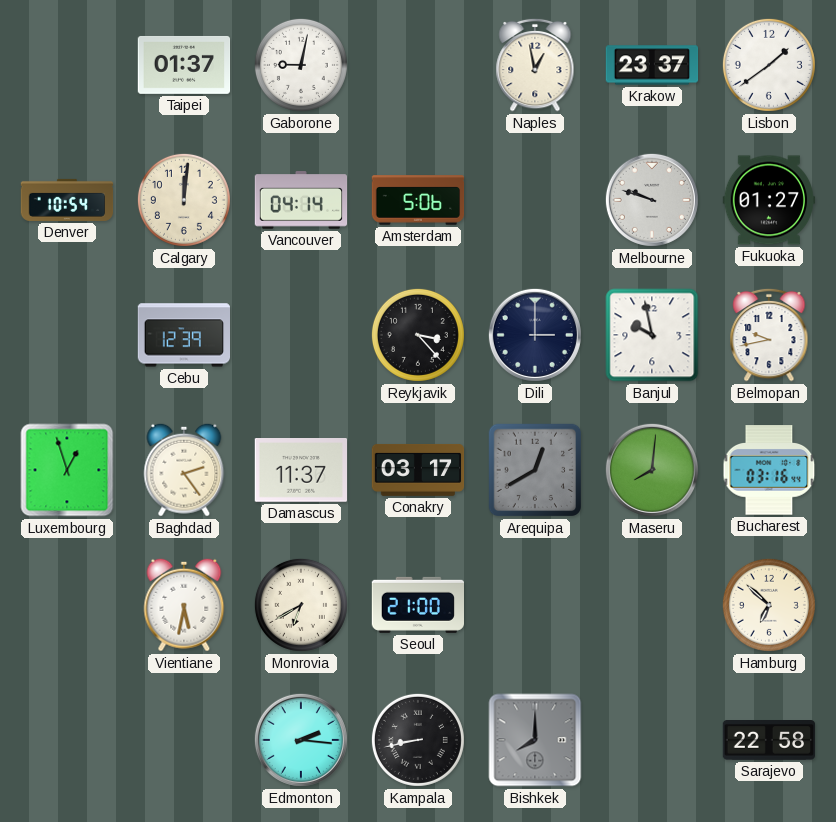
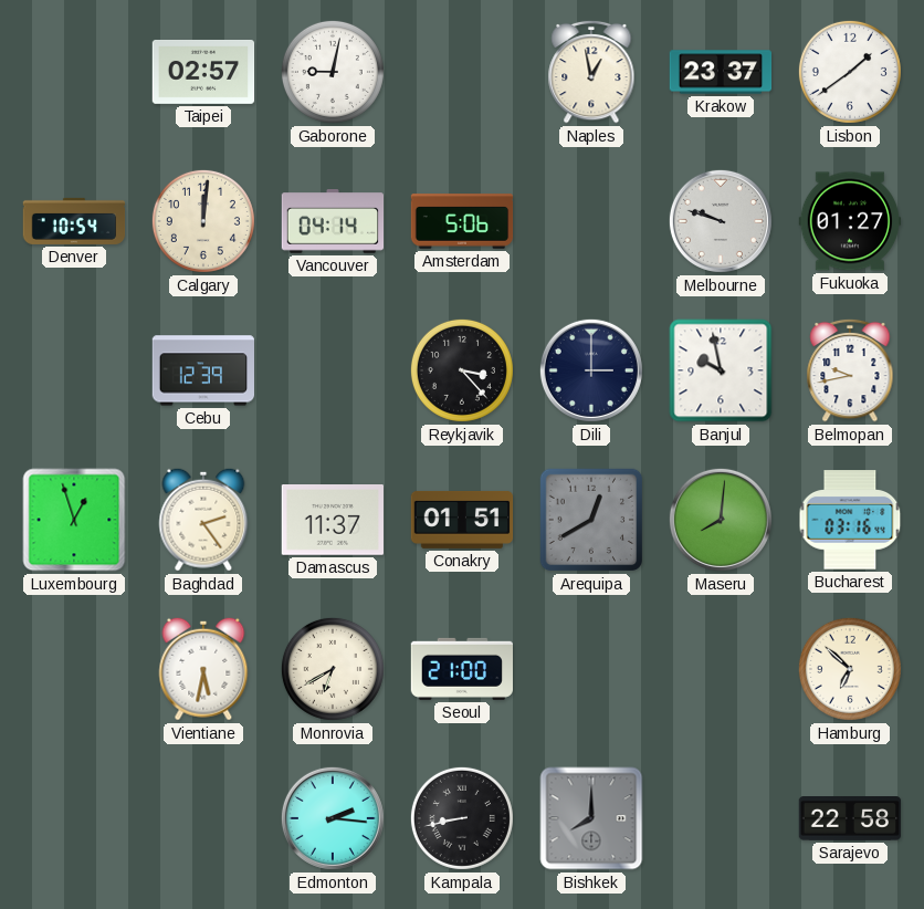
Taipei: 01:37 -> 02:57 (203, 72)
Conakry: 03:17 -> 01:51 (462, 520)
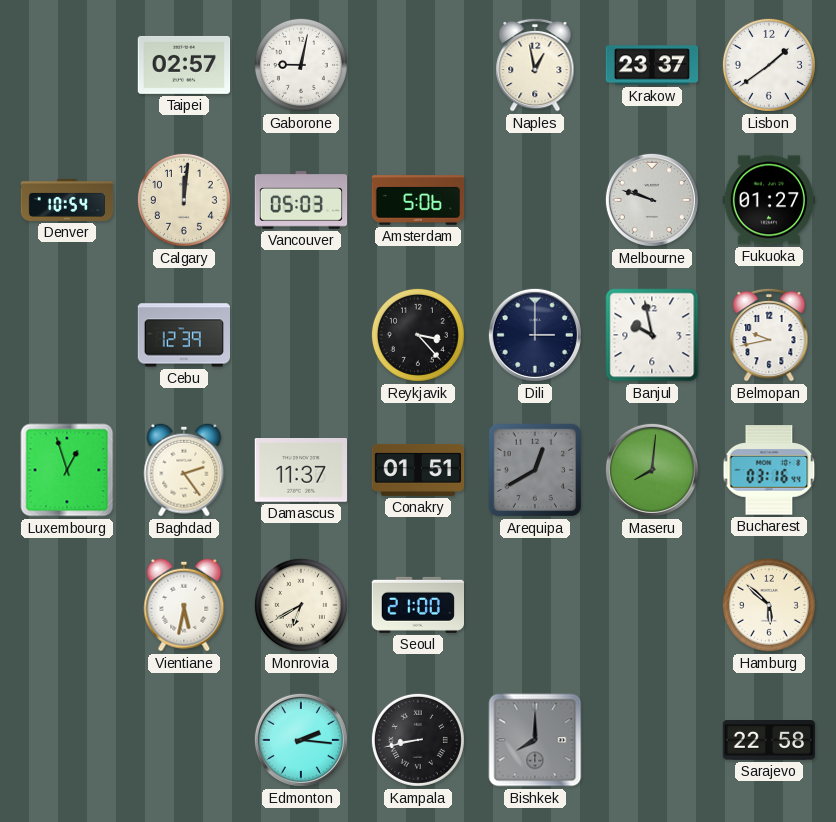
Vancouver: 04:14 -> 05:03 (301, 200)
Hamburg: 6:52 -> 5:52 (769, 605)
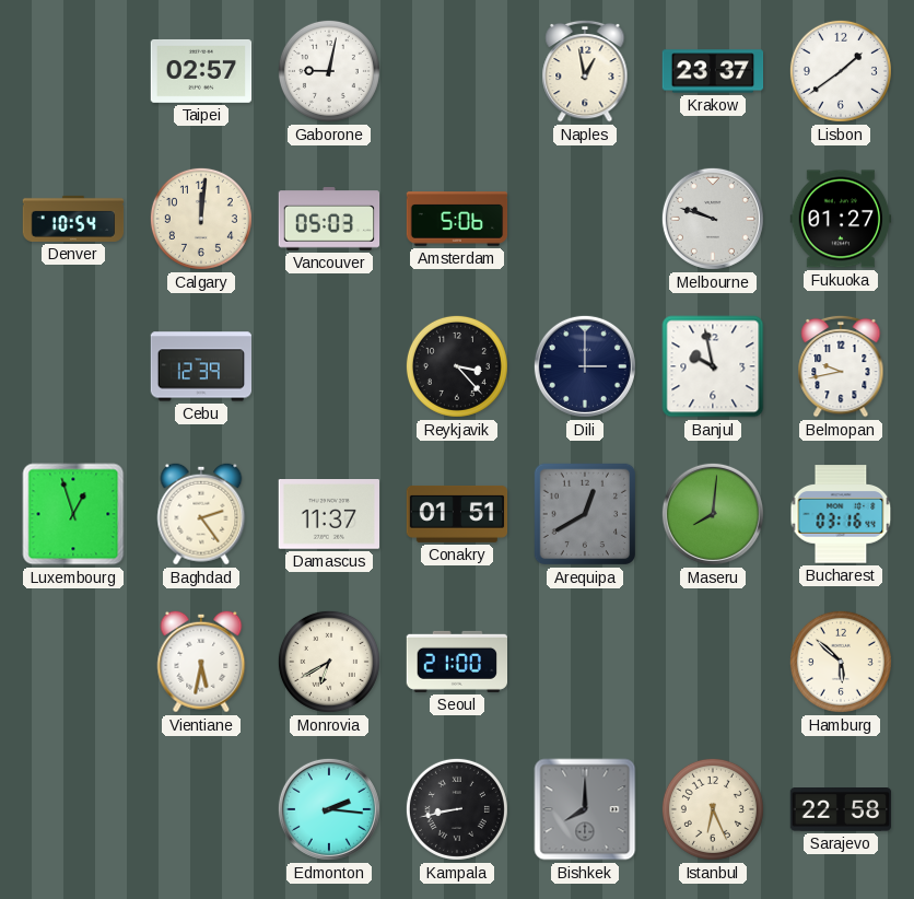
Istanbul: none -> 6:26 (713, 809)
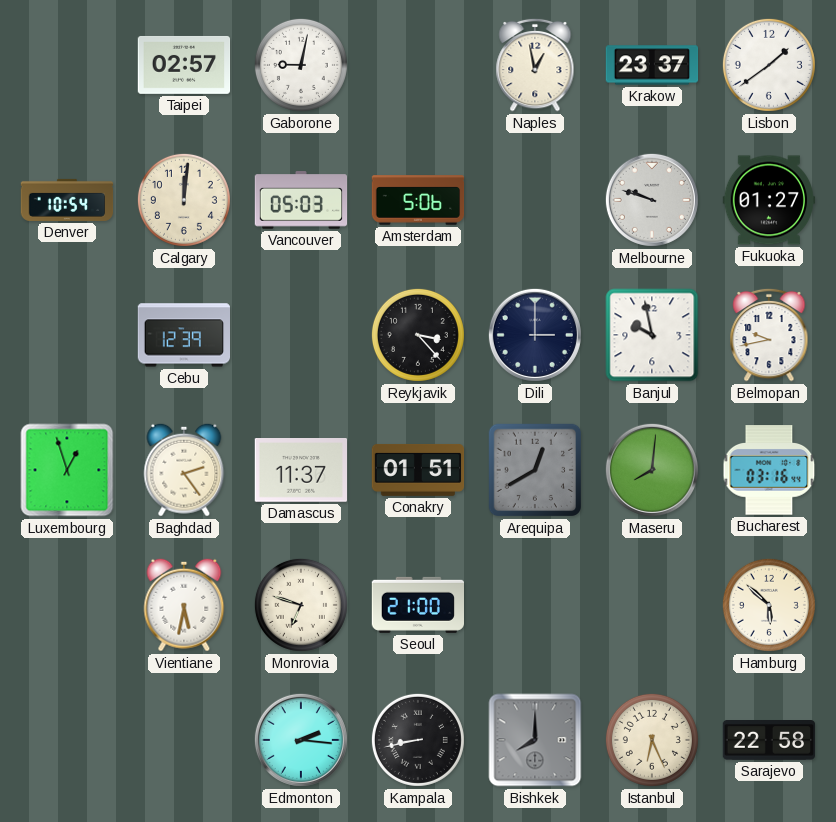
Monrovia: 6:40 -> 6:48 (301, 605)
